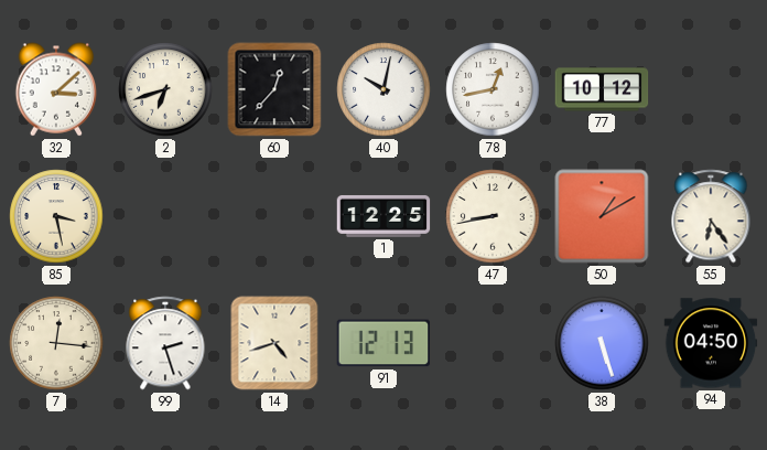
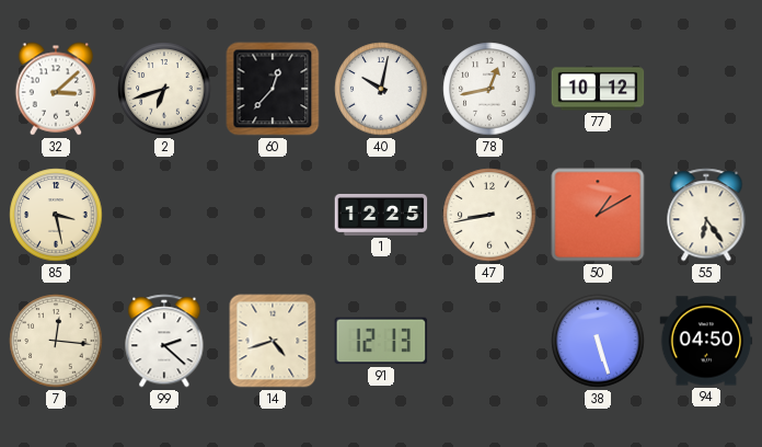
99: 2:27 -> 2:22 (164, 341)
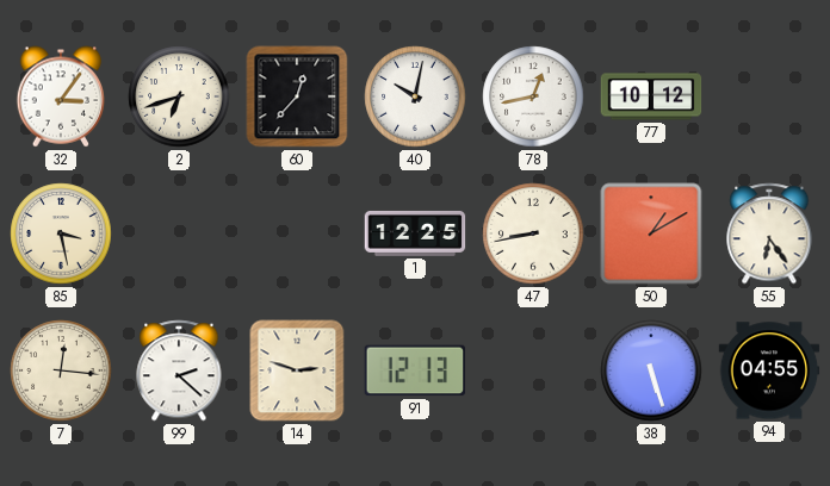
32: 3:08 -> 3:06 (61, 96)
14: 4:42 -> 2:48 (297, 370)
94: 04:50 -> 04:55 (769, 370)
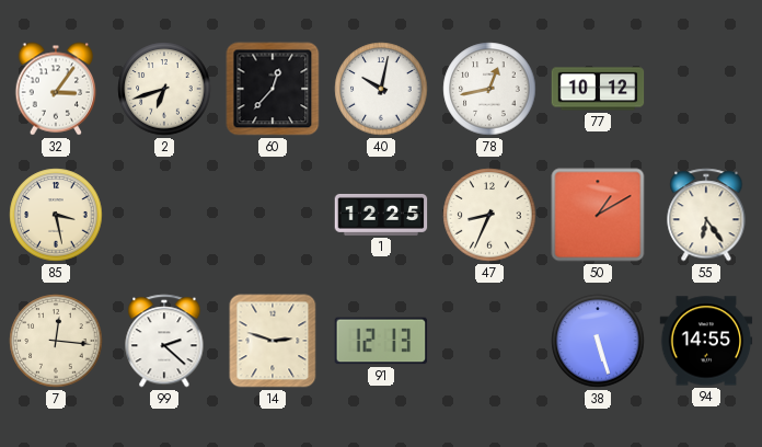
47: 8:43 -> 8:34 (489, 215)
94: 04:55 -> 14:55 (706, 341)
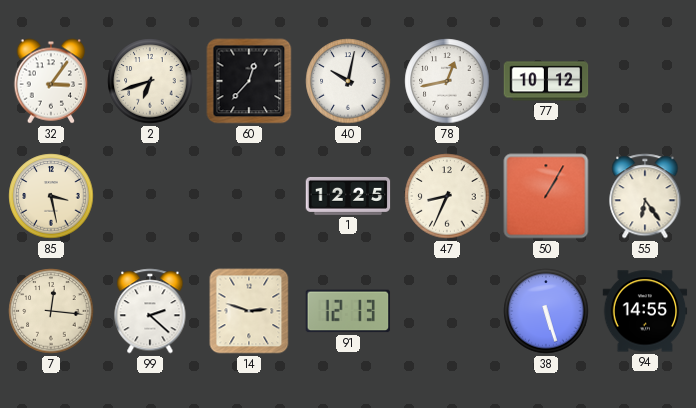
50: 1:10 -> 1:05 (546, 196)
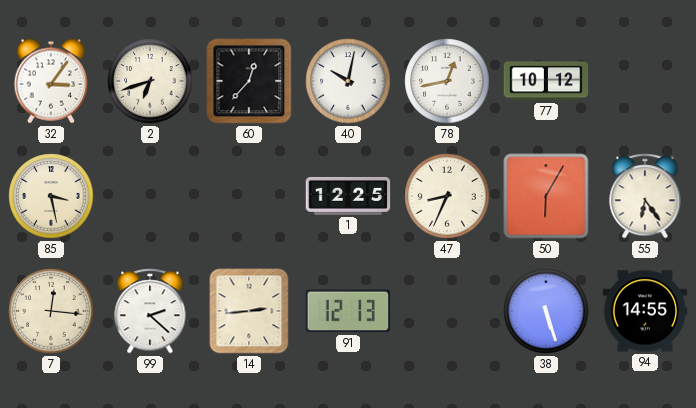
50: 1:05 -> 6:05 (546, 196)
14: 2:48 -> 2:44 (249, 311)
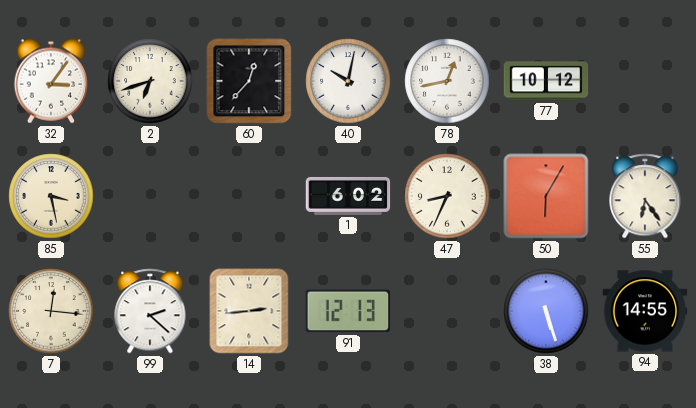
1: 12:25 -> 6:02 (348, 196)
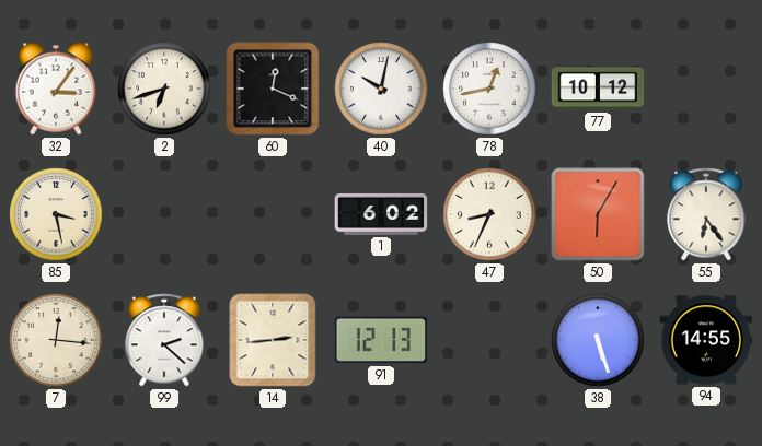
60: 12:37 -> 12:19 (273, 89)
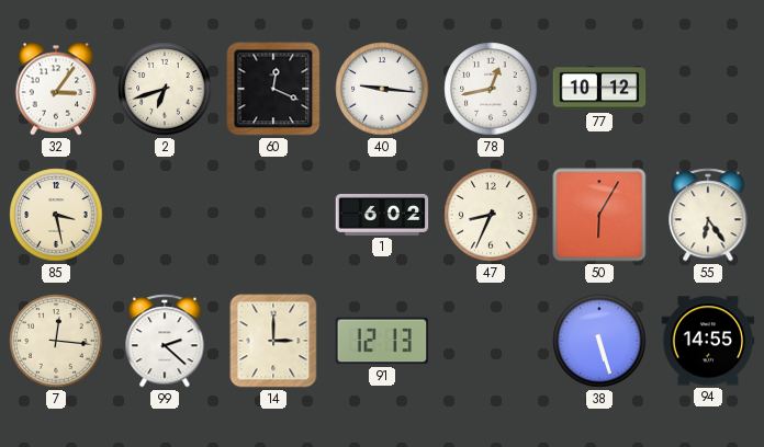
40: 10:02 -> 9:16 (382, 89)
14: 2:44 -> 3:00 (273, 341)
